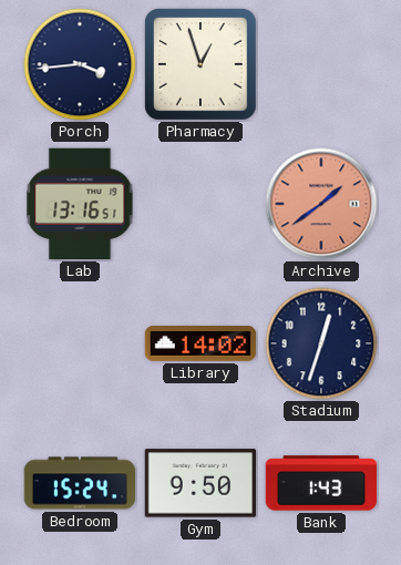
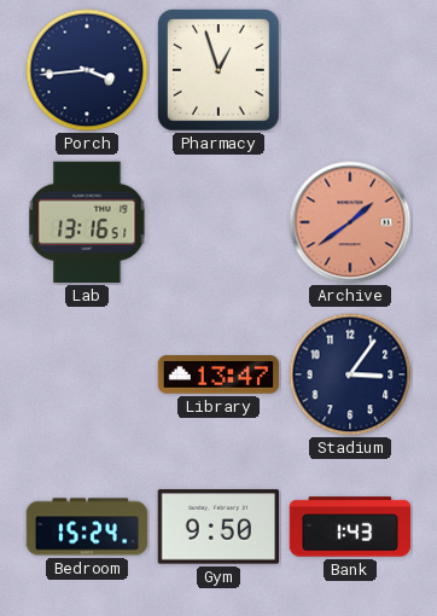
Library: 14:02 -> 13:47 (218, 374)
Stadium: 12:33 -> 3:06 (350, 374)
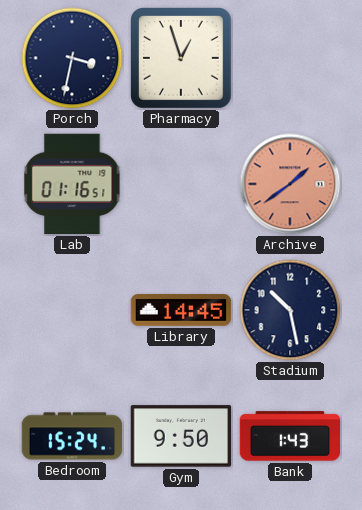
Porch: 3:44 -> 3:32 (72, 58)
Lab: 13:16 -> 01:16 (72, 184)
Library: 13:47 -> 14:45 (181, 310)
Stadium: 3:06 -> 10:28 (290, 310)
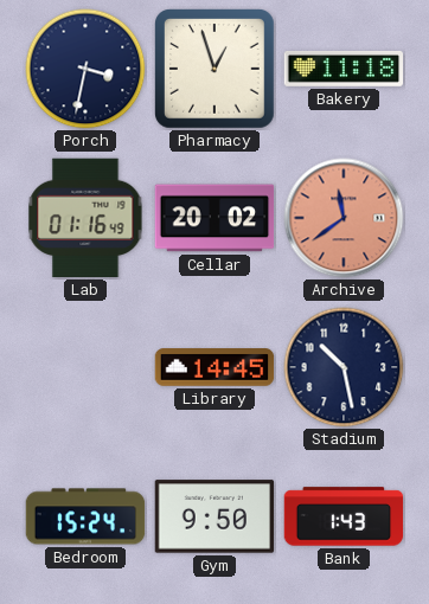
Bakery: none -> 11:18 (344, 69)
Lab: 01:16:51 -> 01:16:49 (85, 218)
Cellar: none -> 20:02 (214, 218)
Archive: 1:39 -> 11:39 (344, 218)
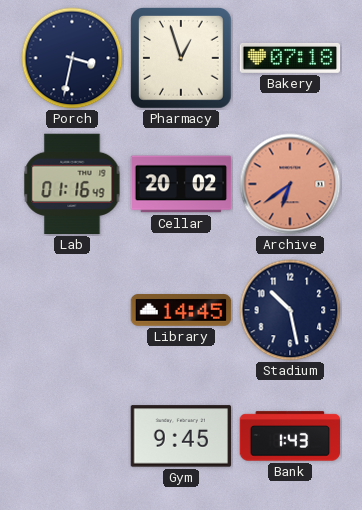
Bakery: 11:18 -> 07:18 (290, 58)
Archive: 11:39 -> 6:39 (290, 184)
Bedroom: 15:24 -> none (85, 516)
Gym: 9:50 -> 9:45 (181, 436)
